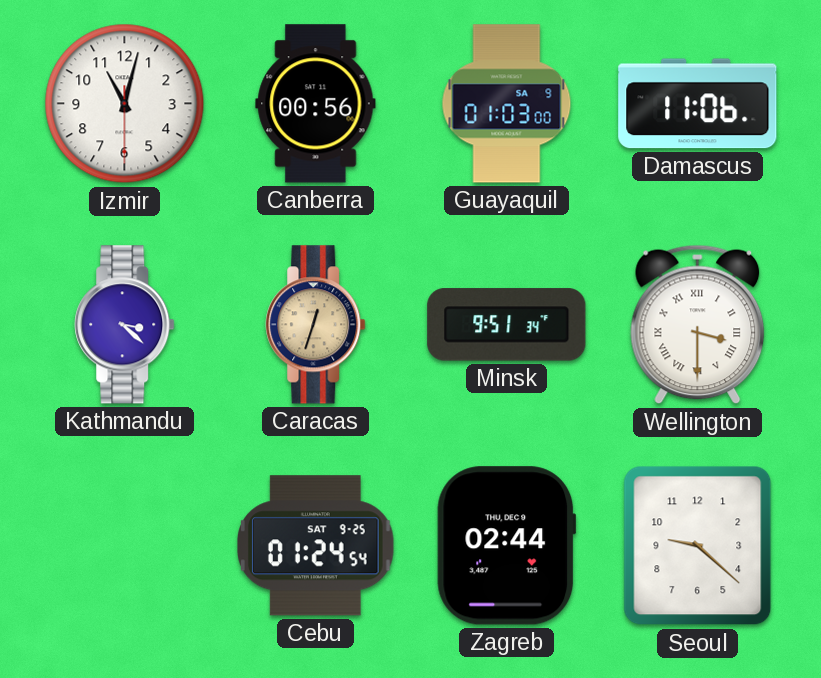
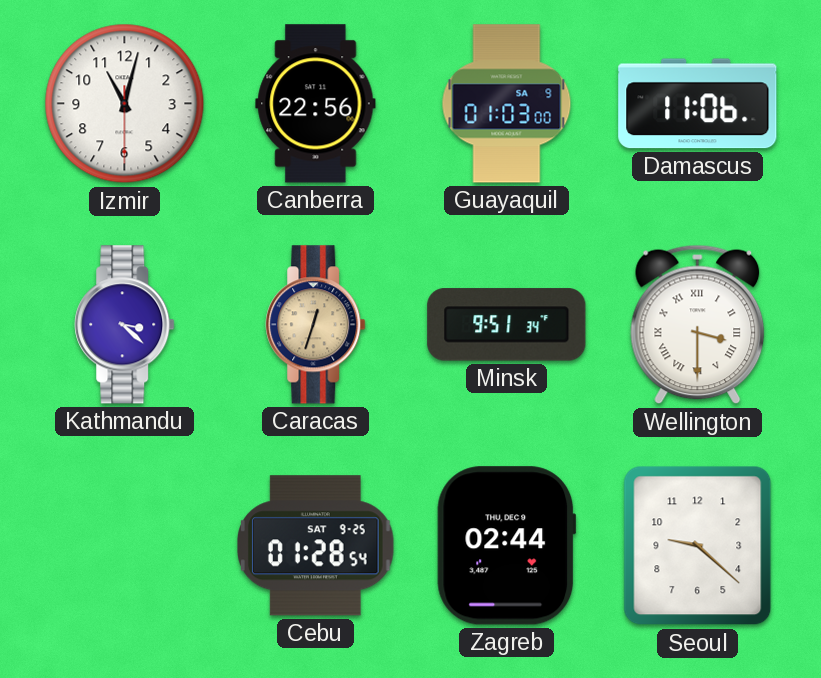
Canberra: 00:56 -> 22:56 (316, 104)
Cebu: 01:24 -> 01:28 (316, 546)
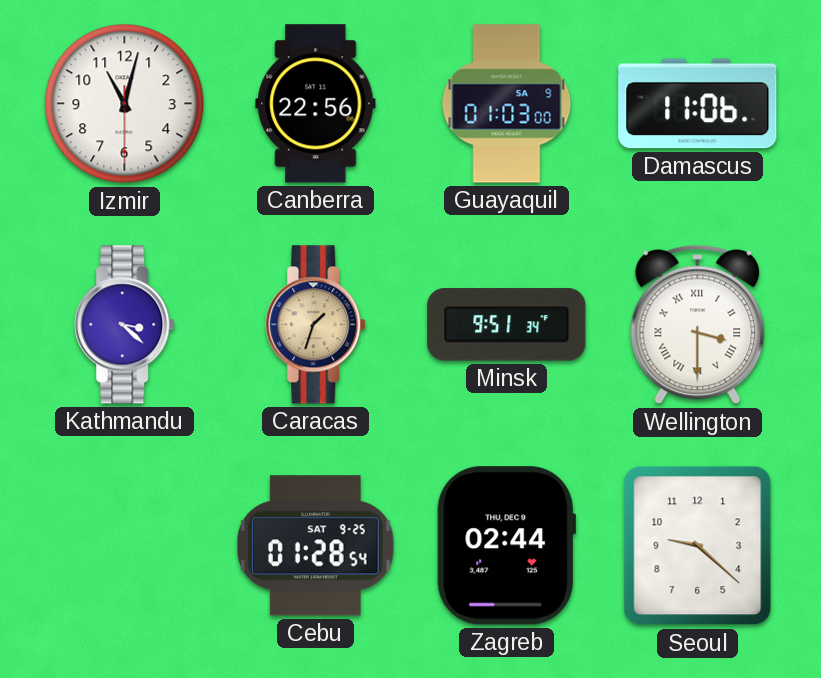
Caracas: 12:33 -> 1:33 (316, 325)
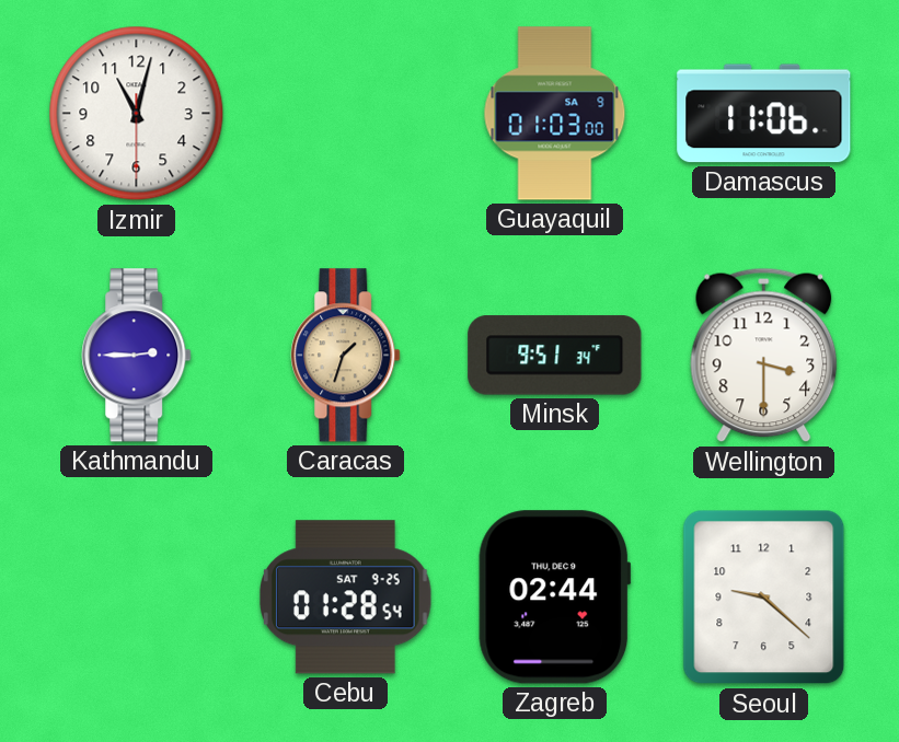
Canberra: 22:56 -> none (316, 104)
Kathmandu: 3:22 -> 2:45 (137, 356)
Wellington numerals: Roman -> Arabic (764, 356)
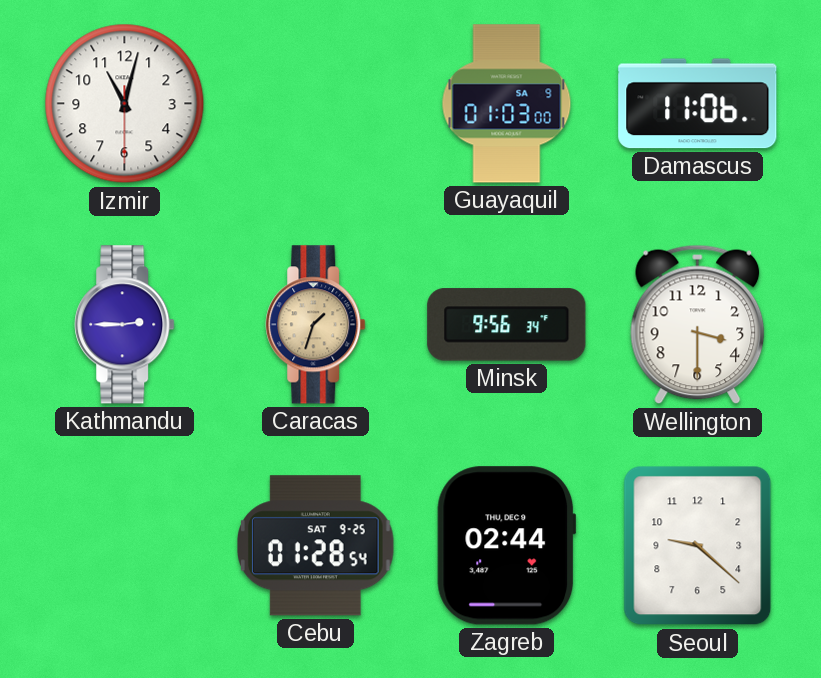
Minsk: 9:51 -> 9:56 (507, 325)
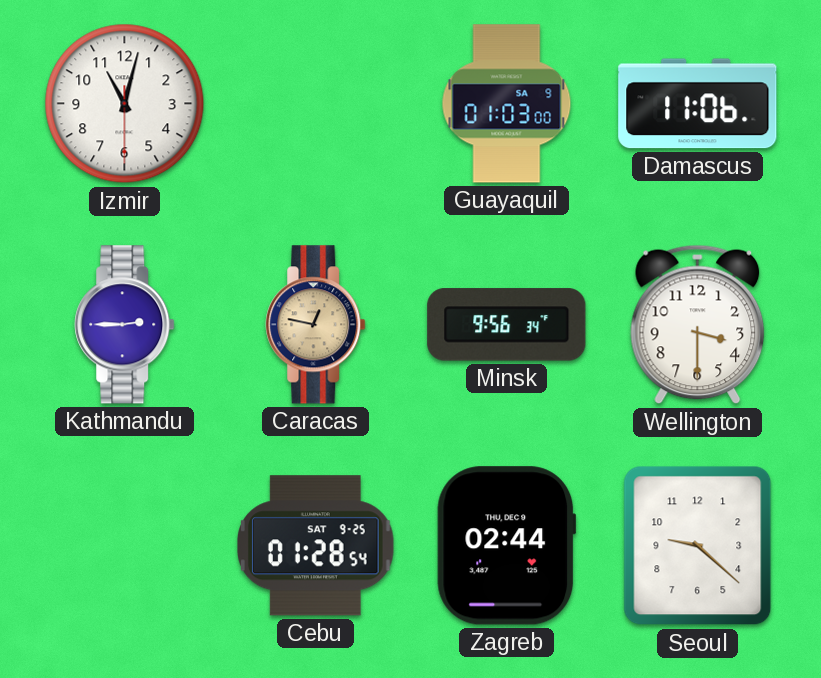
Caracas: 1:33 -> 12:47 (316, 325)
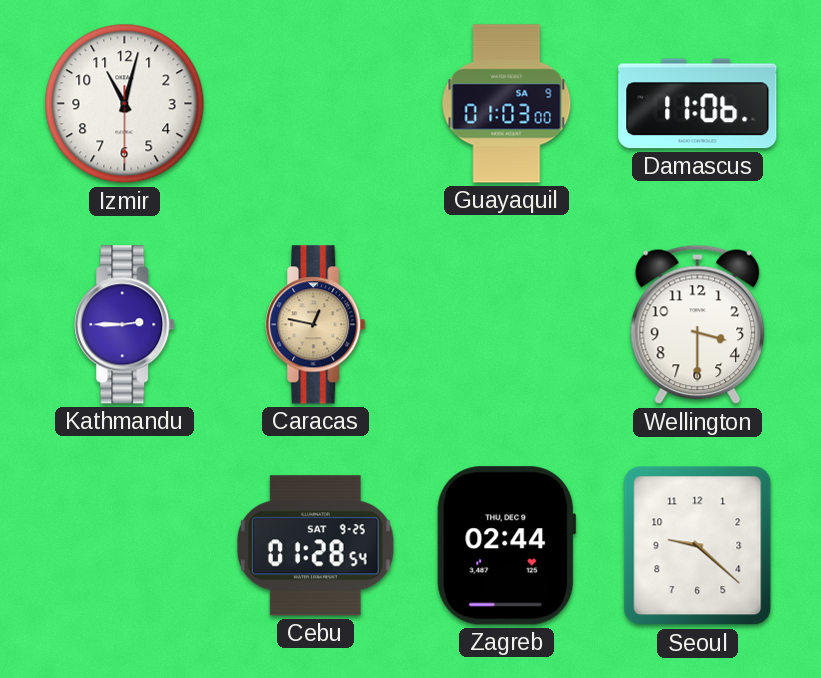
Minsk: 9:56 -> none (507, 325)
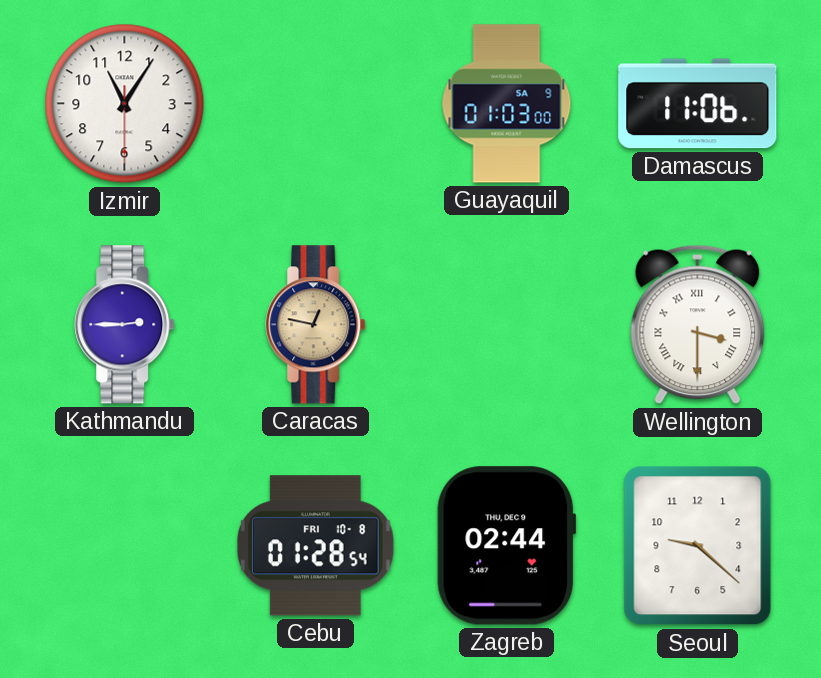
Izmir: 11:02 -> 11:05 (125, 104)
Wellington numerals: Arabic -> Roman (698, 325)
Cebu date: SAT 9-25 -> FRI 10-8 (316, 546)
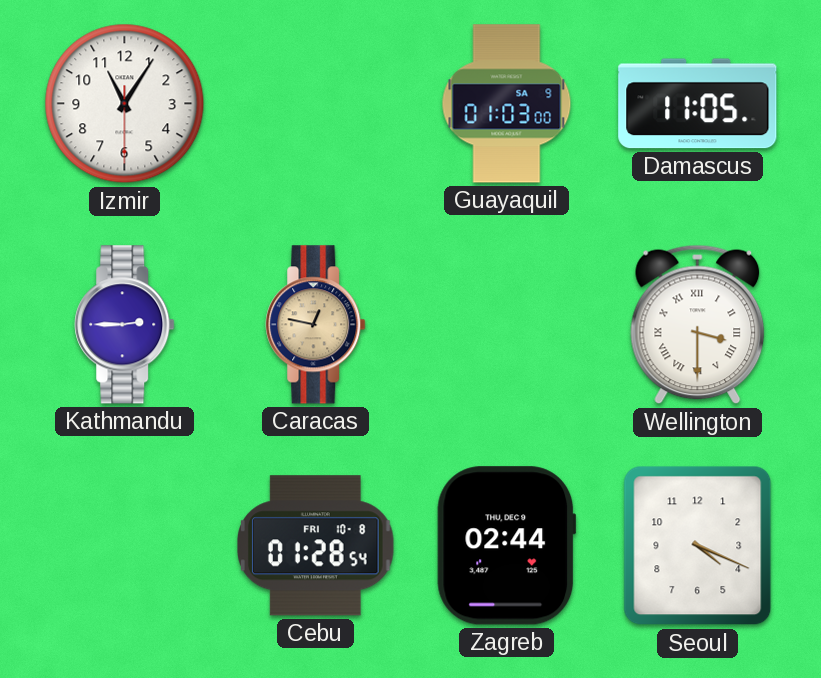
Damascus: 11:06 -> 11:05 (698, 104)
Seoul: 9:22 -> 4:19 (698, 546)
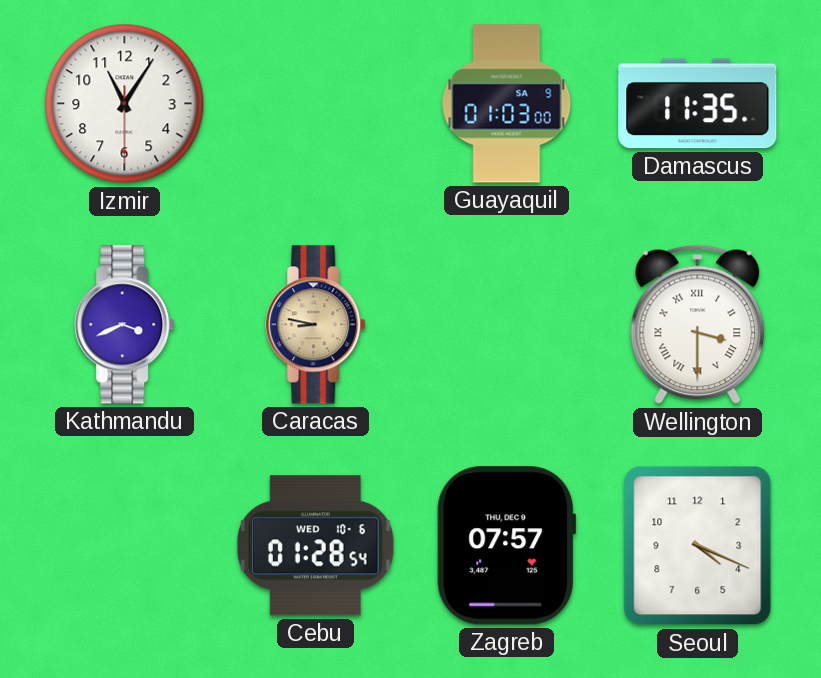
Damascus: 11:05 -> 11:35 (698, 104)
Kathmandu: 2:45 -> 3:41 (125, 325)
Caracas: 12:47 -> 8:47 (316, 325)
Cebu date: FRI 10-8 -> WED 10-6 (316, 546)
Zagreb: 02:44 -> 07:57 (507, 546)
